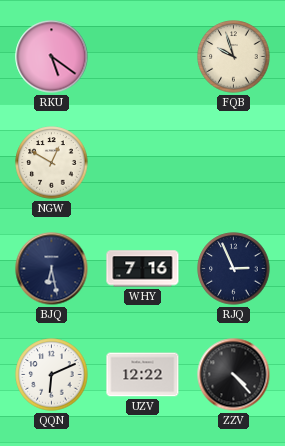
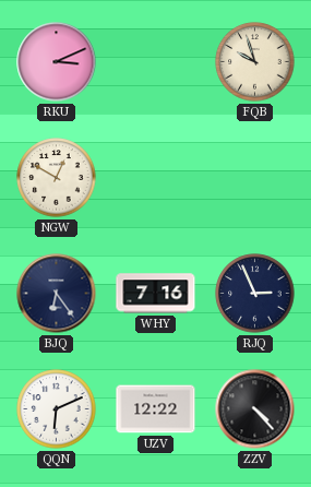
RKU: 5:21 -> 3:11 (57, 62)
BJQ: 6:28 -> 6:24 (57, 294)
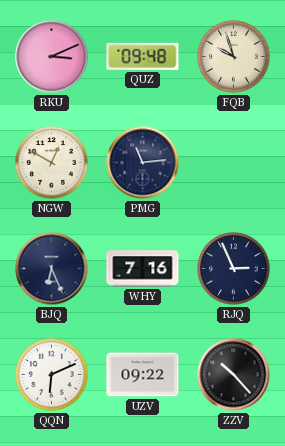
QUZ: none -> 09:48 (143, 56)
PMG: none -> 11:14 (143, 163)
BJQ: 6:24 -> 6:26 (52, 269)
UZV: 12:22 -> 09:22 (143, 375)
ZZV: 4:23 -> 10:23 (234, 375)
